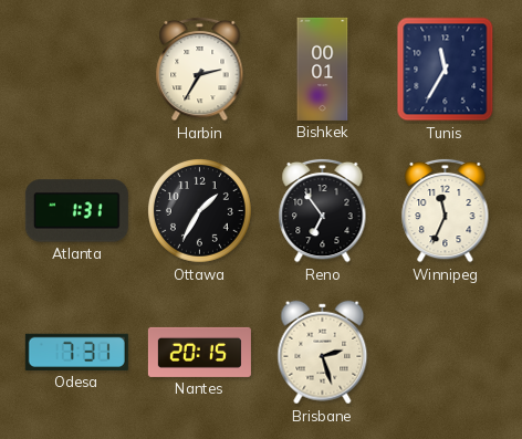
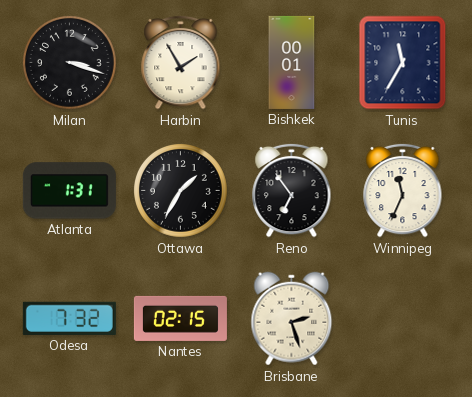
Milan: none -> 3:18 (70, 63)
Harbin: 2:35 -> 1:55 (181, 62)
Odesa: 7:31 -> 7:32 (69, 318)
Nantes: 20:15 -> 02:15 (180, 318)
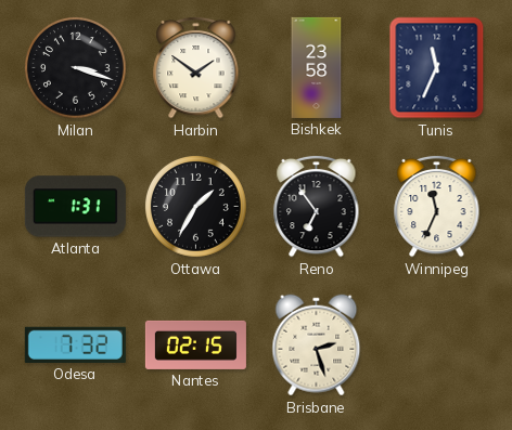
Harbin: 1:55 -> 1:51 (196, 67)
Bishkek: 00:01 -> 23:58 (317, 67)
Tunis: 11:35 -> 11:34 (437, 68)
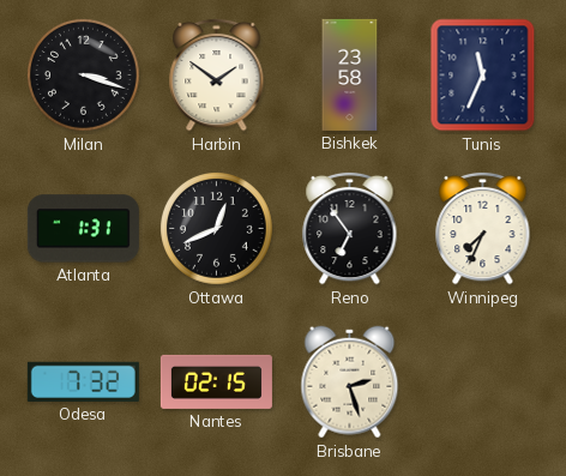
Ottawa: 1:35 -> 12:41 (217, 229)
Winnipeg: 11:34 -> 7:34 (483, 228)
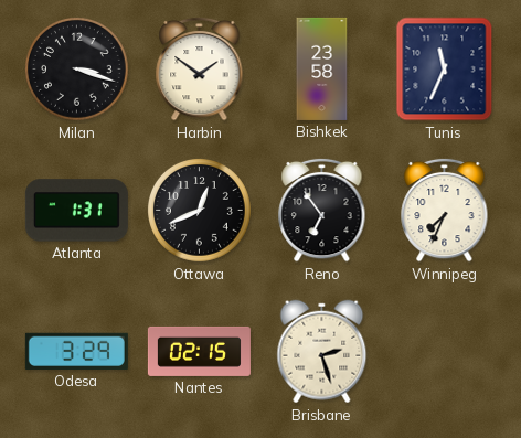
Odesa: 7:32 -> 3:29 (76, 351)
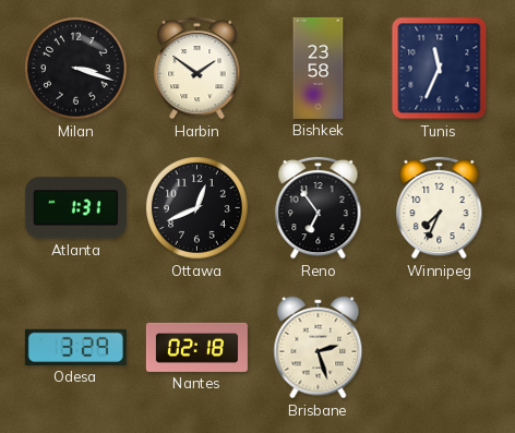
Nantes: 02:15 -> 02:18 (196, 347)
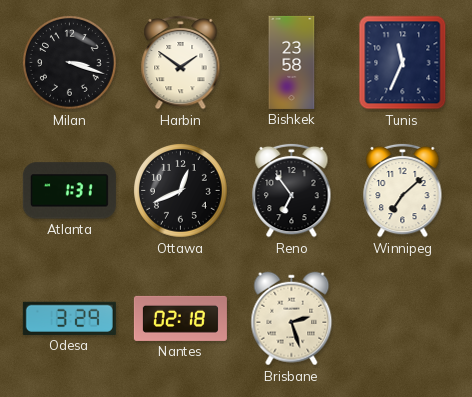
Winnipeg: 7:34 -> 7:08 (403, 190)
